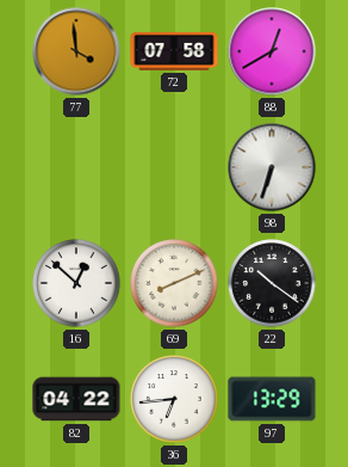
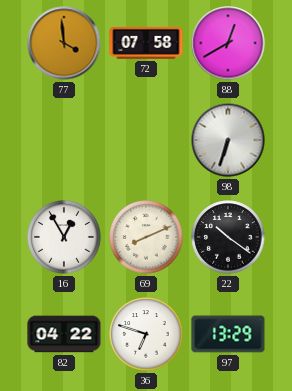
16: 12:52 -> 12:55 (64, 237)
36: 6:44 -> 6:48 (146, 334)
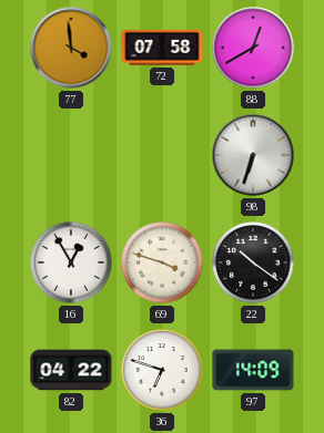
69: 8:11 -> 3:48 (162, 262)
97: 13:29 -> 14:09 (253, 370)
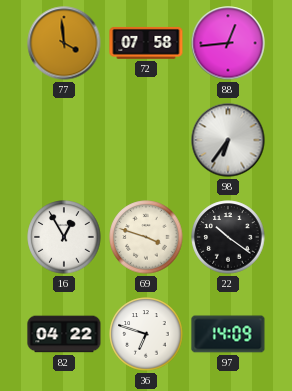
88: 12:40 -> 12:44 (228, 43)
98: 6:33 -> 6:36 (228, 140)
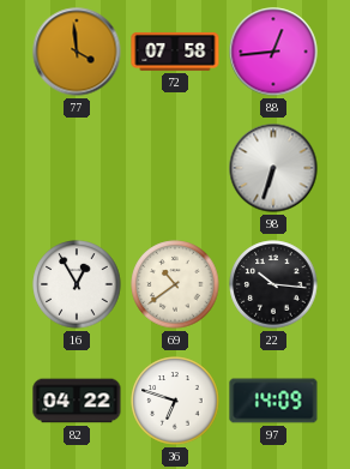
98: 6:36 -> 6:33 (273, 168)
69: 3:48 -> 10:39 (175, 284)
22: 10:21 -> 10:16 (273, 284)
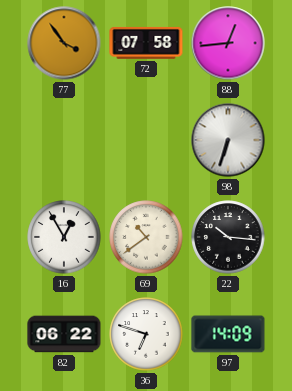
77: 3:59 -> 3:54 (64, 43)
82: 04:22 -> 06:22 (64, 334)
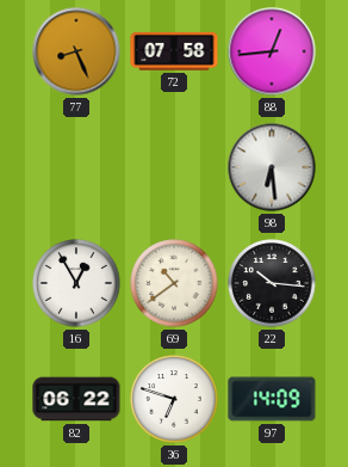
77: 3:54 -> 8:26 (76, 51)
98: 6:33 -> 6:29 (272, 167)
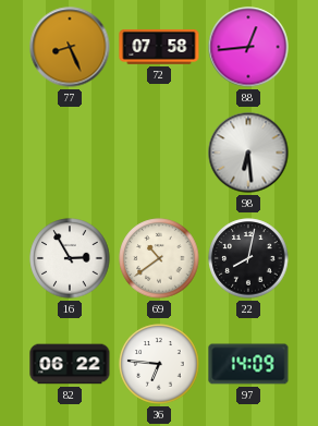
16: 12:55 -> 2:55 (70, 258)
22: 10:16 -> 8:02 (248, 258)
36: 6:48 -> 6:46 (159, 364)
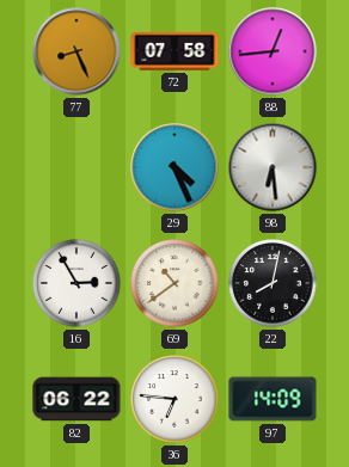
29: none -> 4:26 (174, 167)
